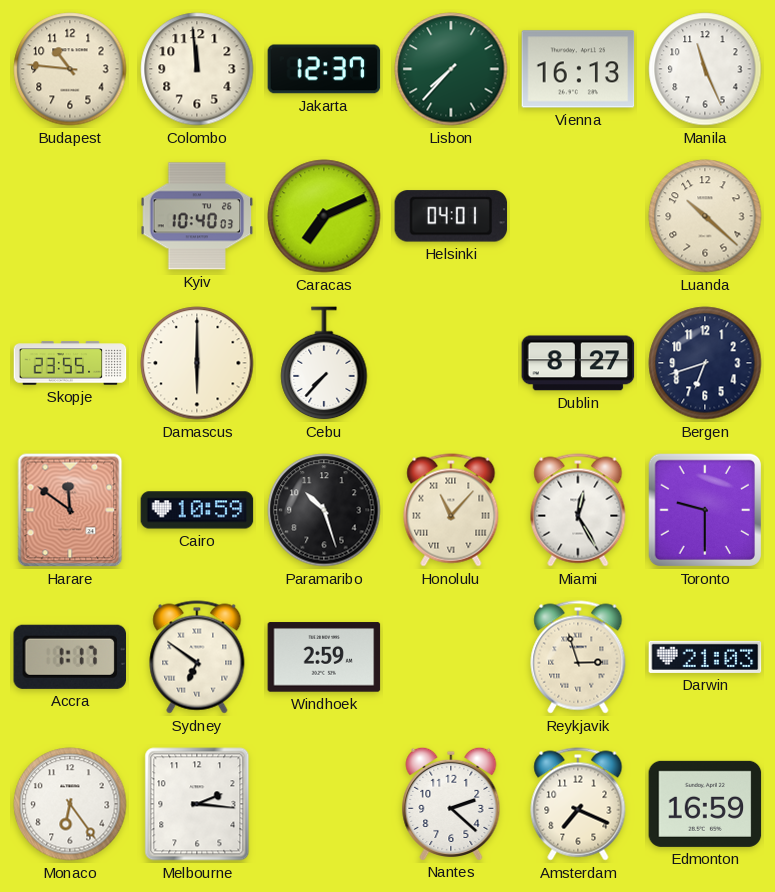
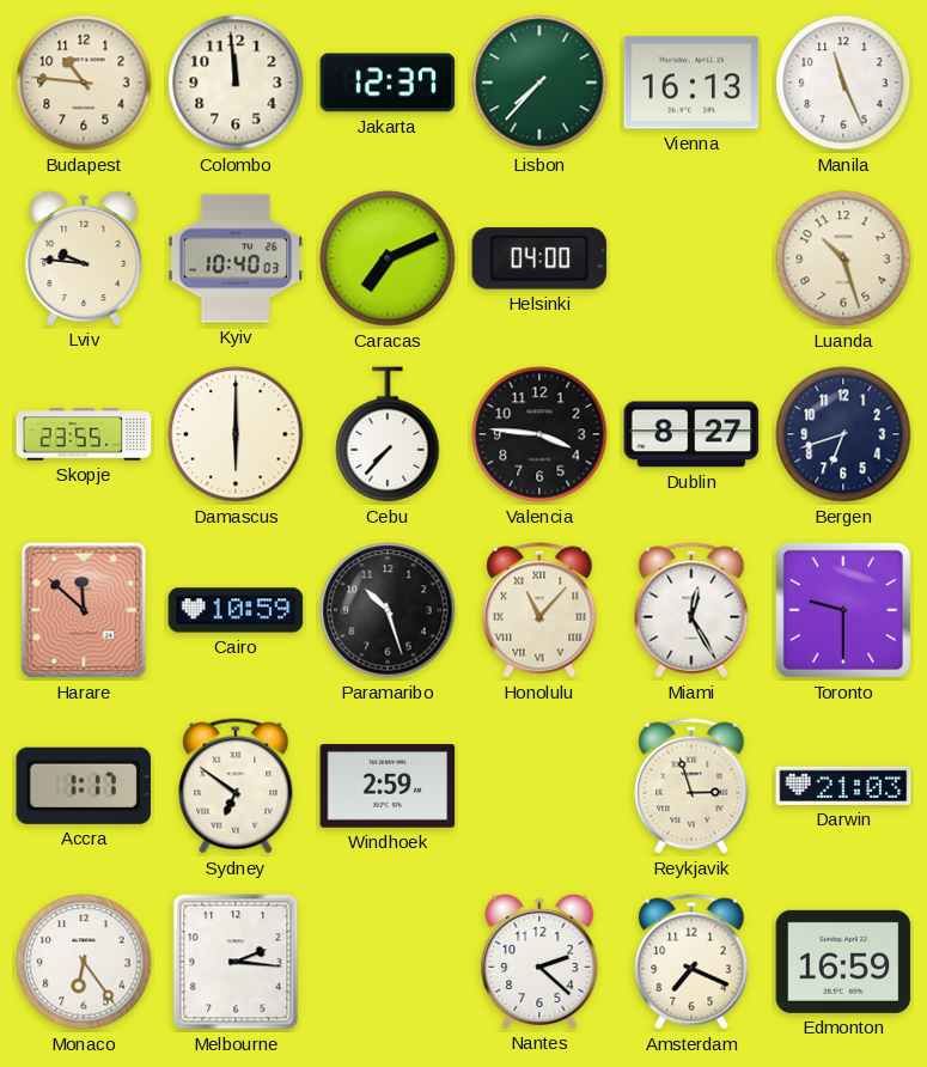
Lviv: none -> 9:46 (84, 257)
Helsinki: 04:01 -> 04:00 (539, 258)
Luanda: 10:22 -> 10:27 (843, 258)
Valencia: none -> 3:46 (539, 434)
Harare: 11:51 -> 11:52 (84, 610)
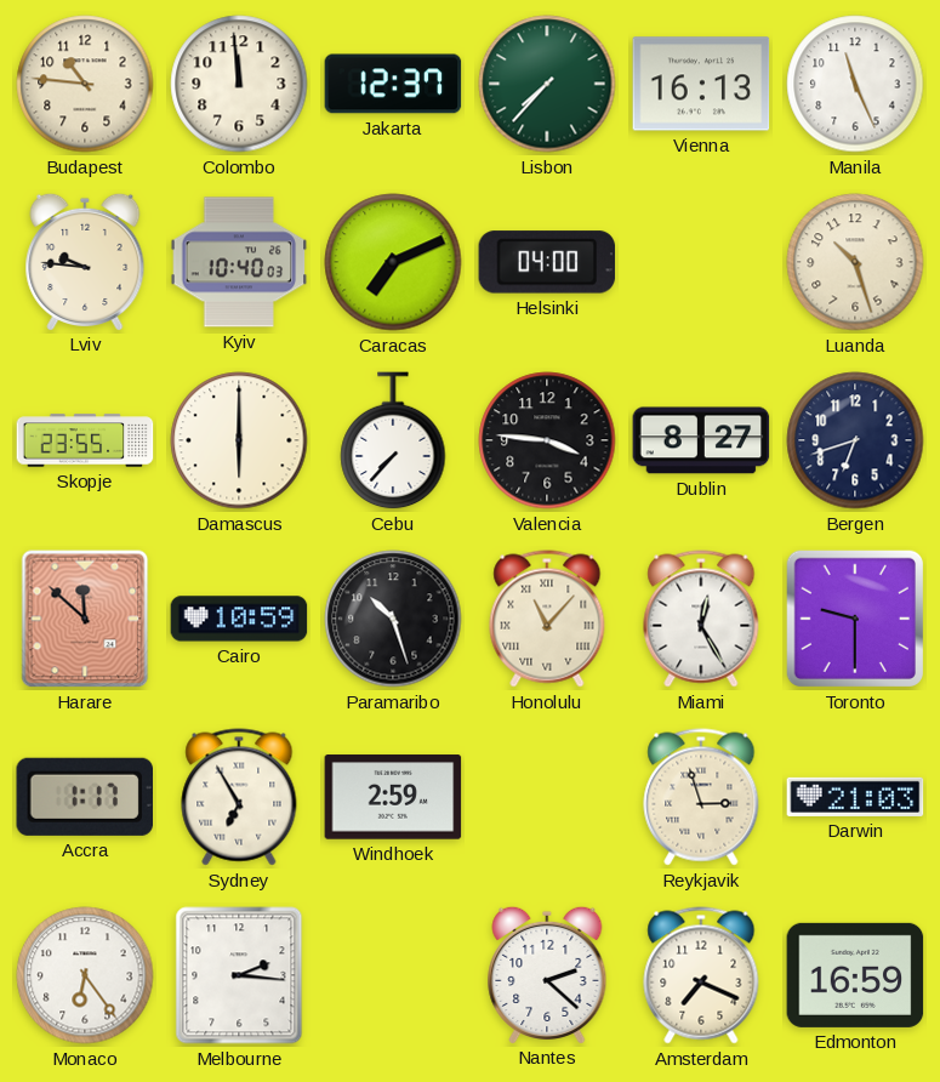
Sydney: 6:51 -> 6:55 (239, 797)
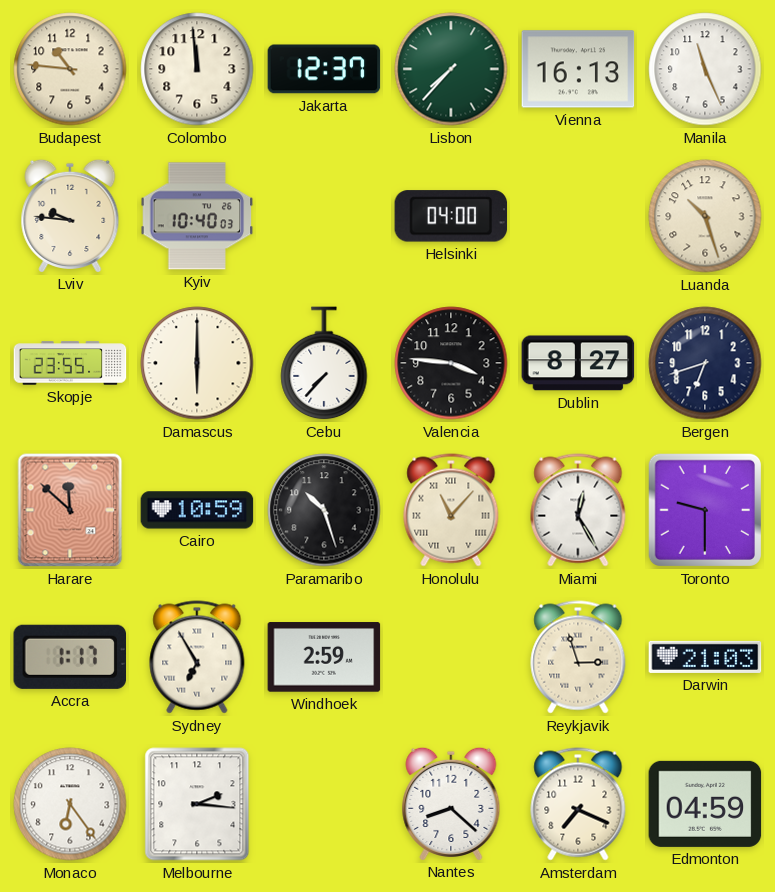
Caracas: 7:11 -> none (393, 262)
Nantes: 2:22 -> 8:22 (451, 803)
Edmonton: 16:59 -> 04:59 (705, 804)
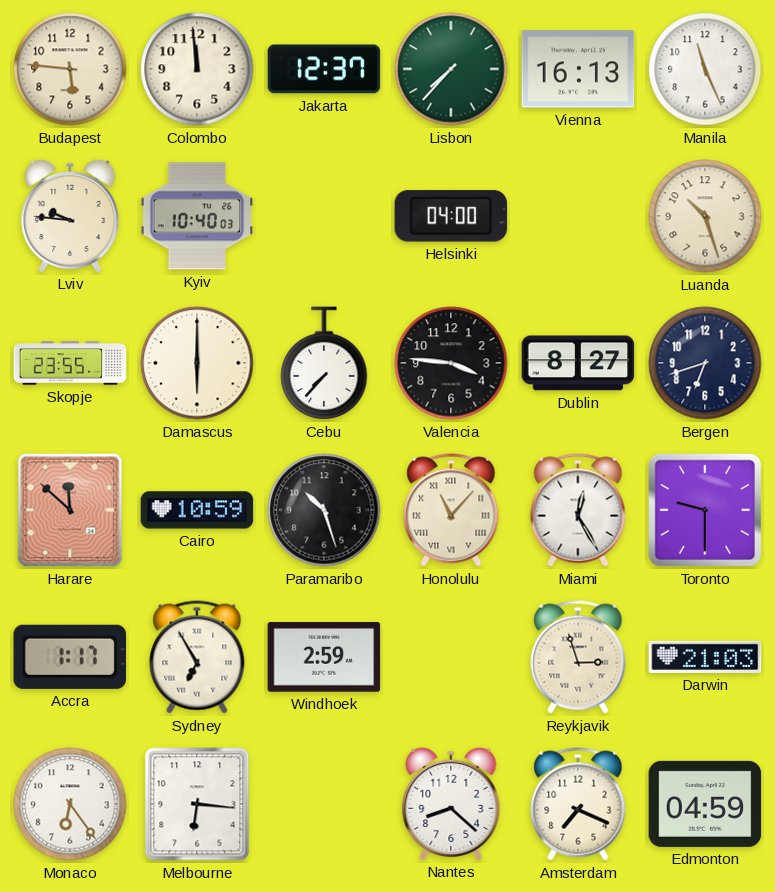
Budapest: 10:46 -> 5:46 (70, 69)
Melbourne: 2:16 -> 6:16 (197, 804)
